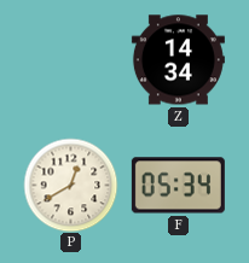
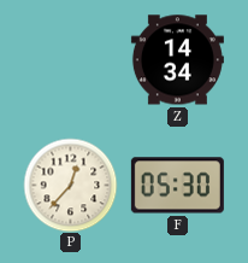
P: 12:40 -> 12:37 (70, 185)
F: 05:34 -> 05:30 (177, 186)
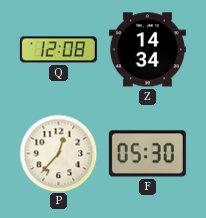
Q: none -> 12:08 (58, 50)
